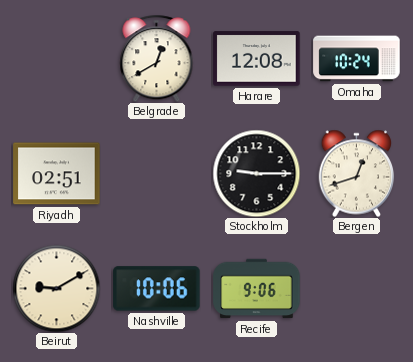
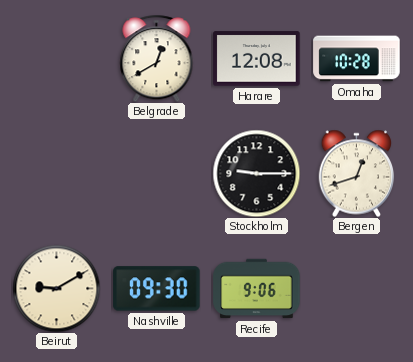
Omaha: 10:24 -> 10:28 (357, 59)
Riyadh: 02:51 -> none (57, 174)
Nashville: 10:06 -> 09:30 (157, 289)
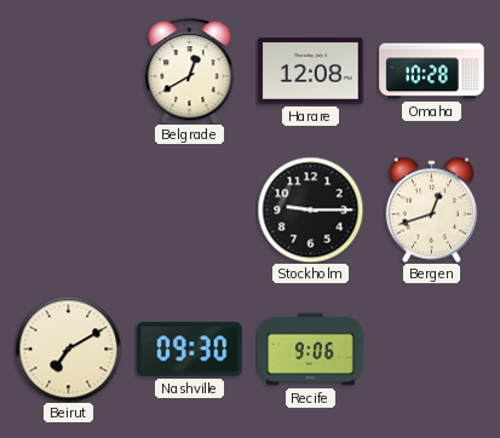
Beirut: 9:10 -> 7:10 (68, 348)
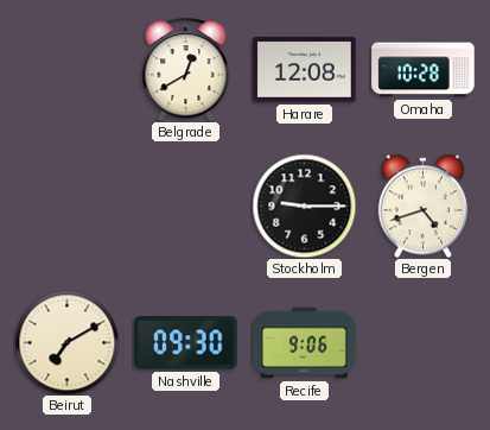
Bergen: 12:42 -> 4:42 (424, 205)
